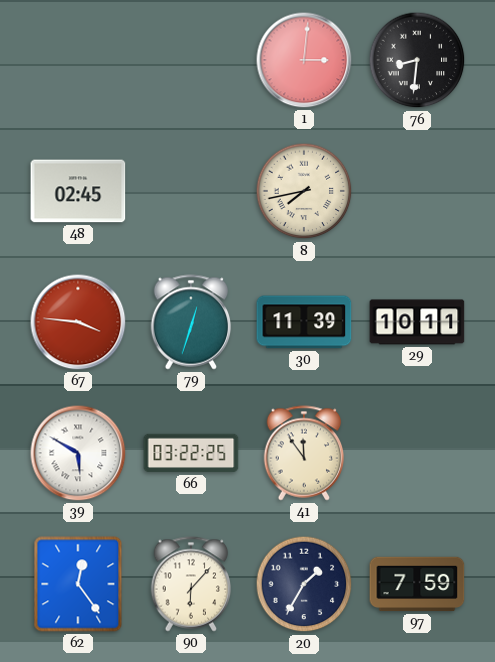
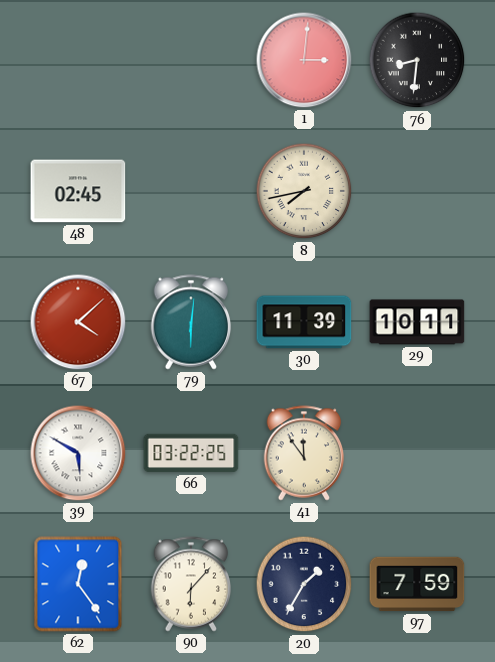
67: 3:46 -> 4:08 (78, 322)
79: 12:33 -> 6:01 (191, 322)
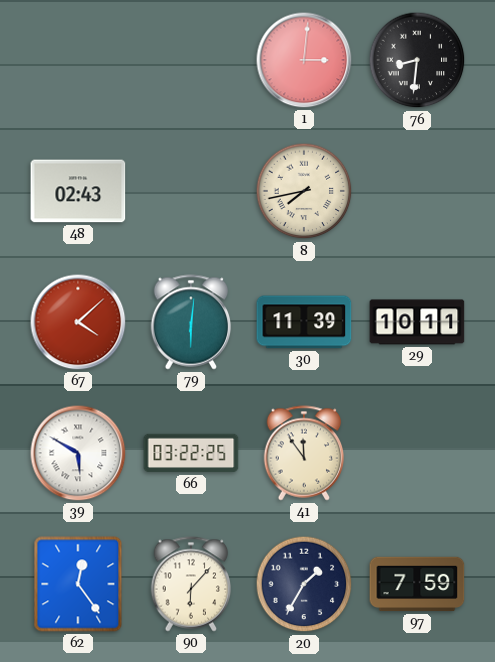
48: 02:45 -> 02:43 (78, 191)
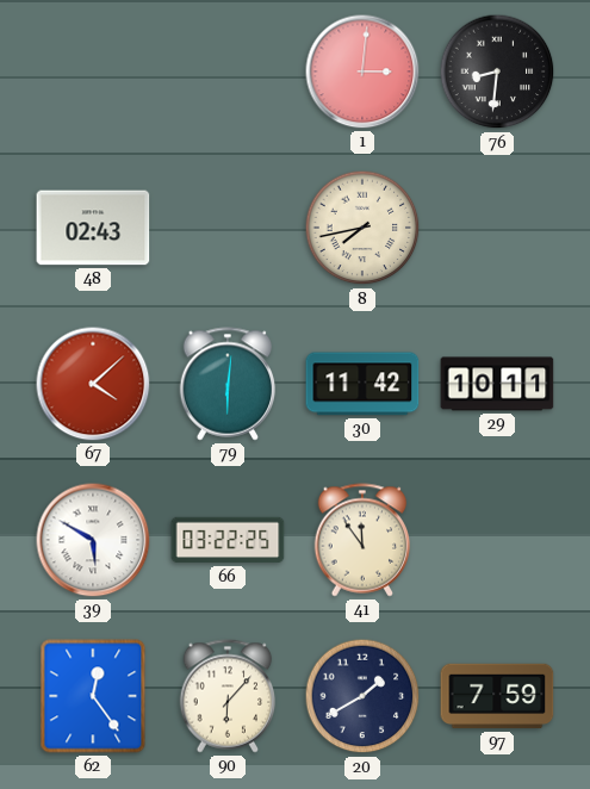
30: 11:39 -> 11:42 (362, 384)
20: 1:35 -> 1:40 (362, 696)
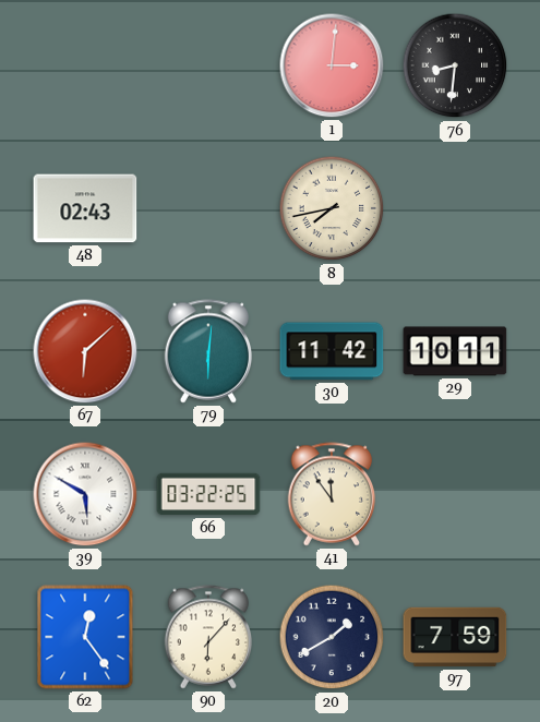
67: 4:08 -> 6:08 (85, 351)
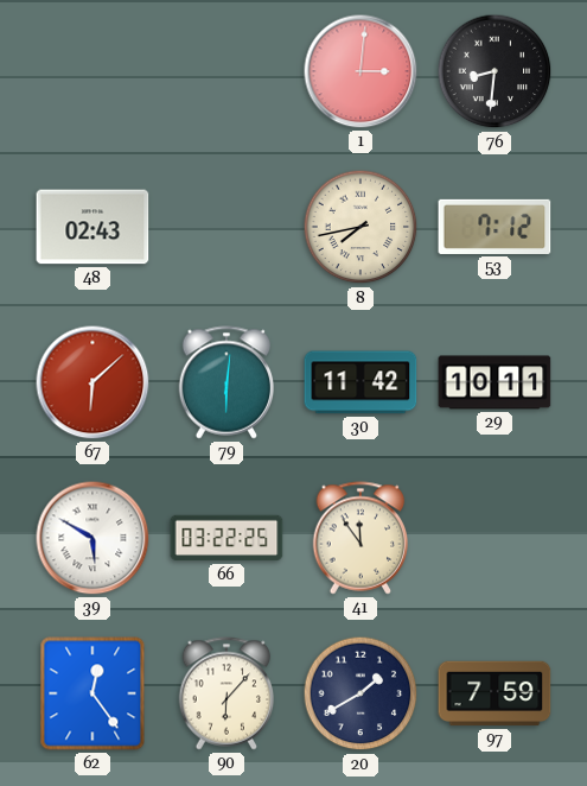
53: none -> 7:12 (495, 227)
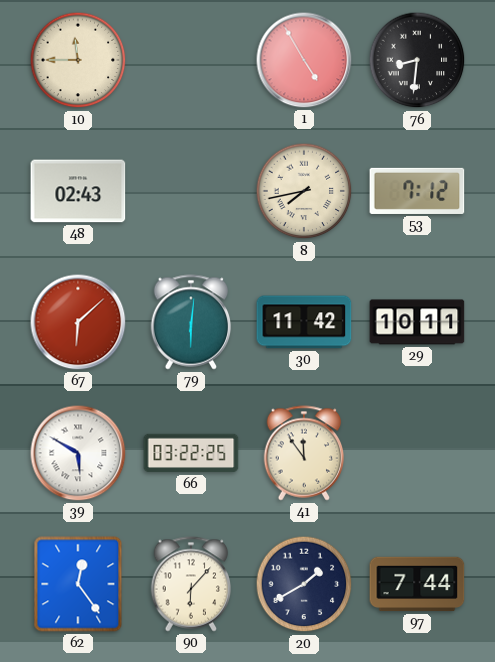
10: none -> 11:45 (78, 60)
1: 3:01 -> 4:55 (304, 60)
97: 7:59 -> 7:44 (417, 584)
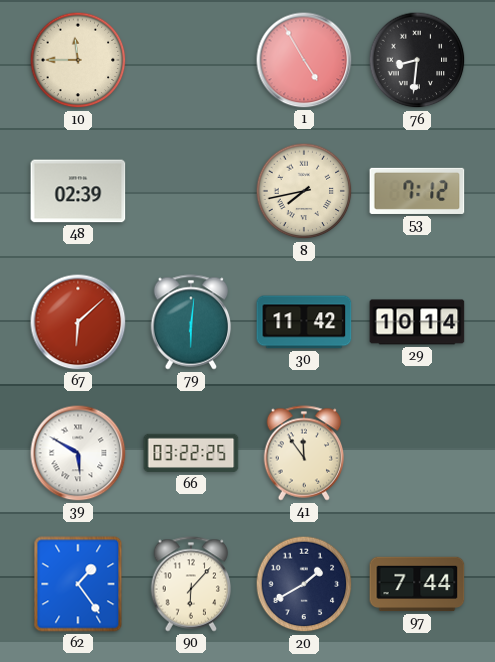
48: 02:43 -> 02:39 (78, 191)
29: 10:11 -> 10:14 (417, 322)
62: 12:24 -> 1:24 (78, 584)
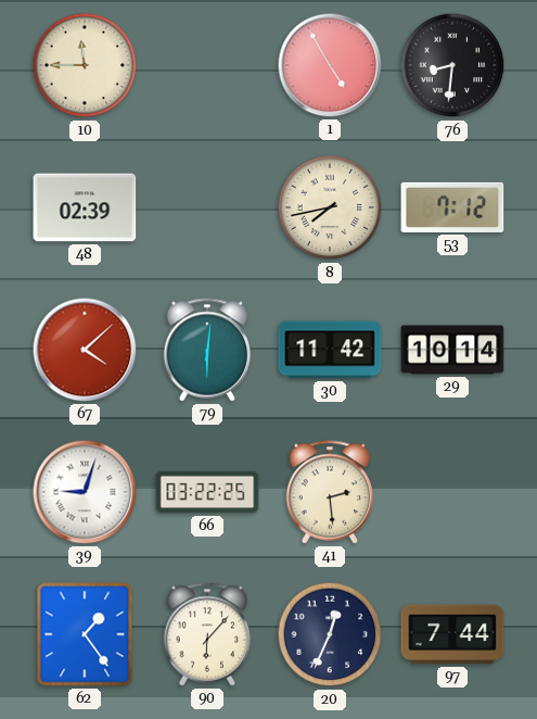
67: 6:08 -> 4:08 (85, 350)
39: 5:50 -> 9:03 (85, 492)
41: 11:54 -> 2:29 (330, 492)
20: 1:40 -> 12:34 (330, 634)
